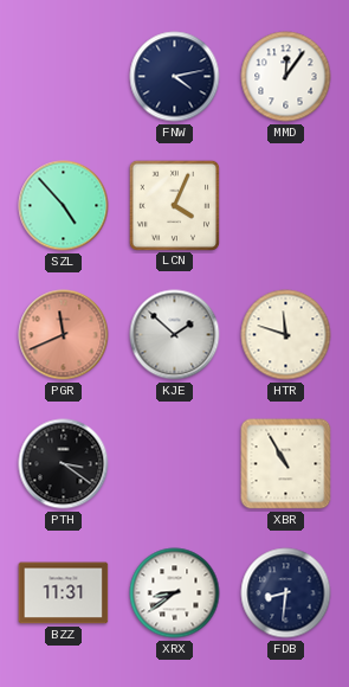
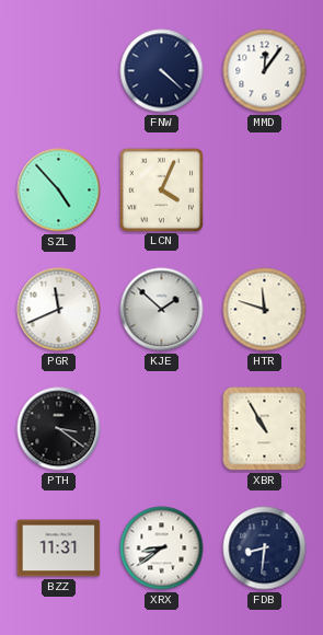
FNW: 4:13 -> 4:22 (162, 71)
PGR dial: salmon -> white (59, 310)
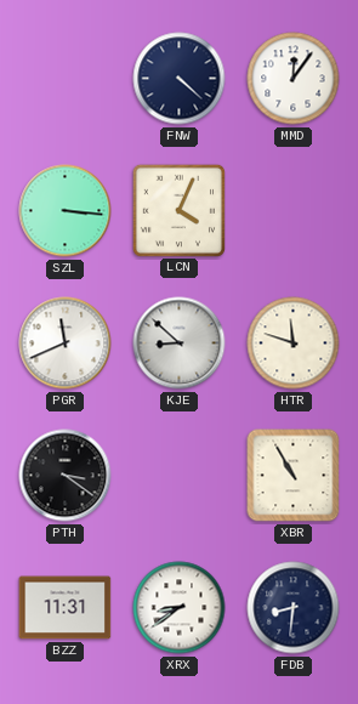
SZL: 4:53 -> 3:16 (66, 211)
KJE: 1:52 -> 8:52 (180, 344)
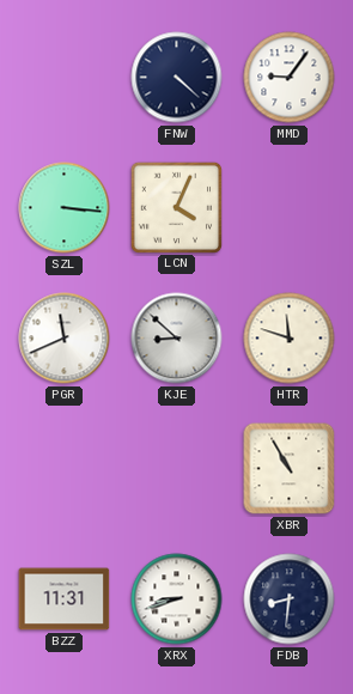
MMD: 12:06 -> 9:06 (290, 78)
PTH: 3:21 -> none (66, 476)
XRX: 8:39 -> 8:42 (177, 599)
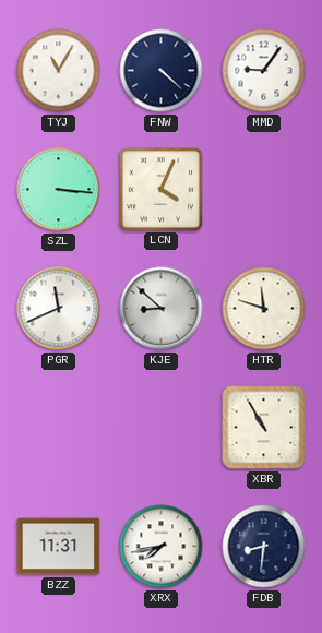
TYJ: none -> 11:05 (59, 71)
XRX: 8:42 -> 7:43 (162, 547)
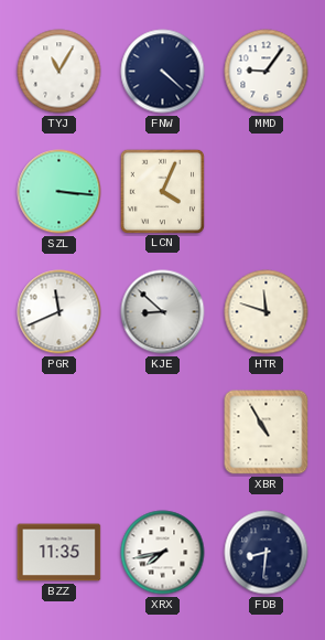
BZZ: 11:31 -> 11:35 (59, 553)
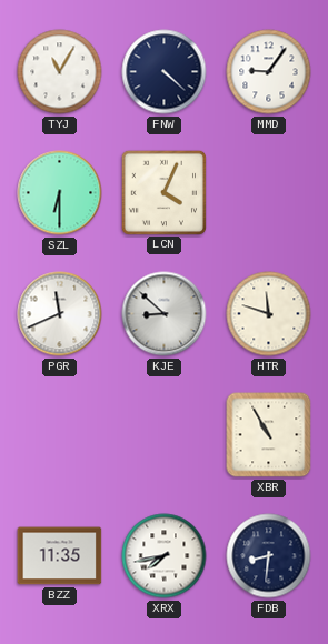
SZL: 3:16 -> 6:30 (60, 193)
